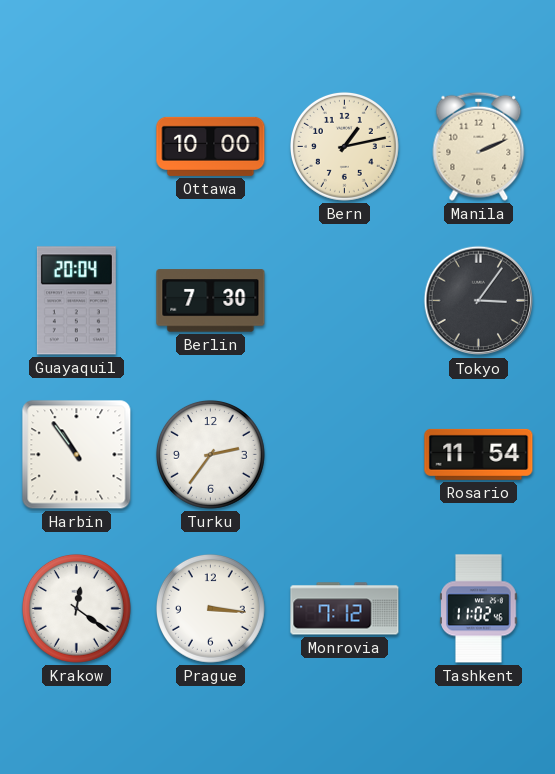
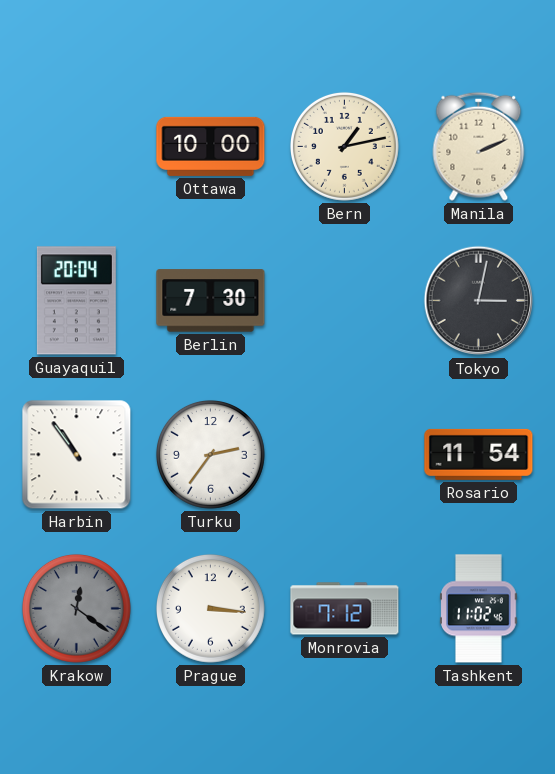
Tokyo: 3:06 -> 3:02 (479, 301)
Krakow dial: white -> grey (76, 608)
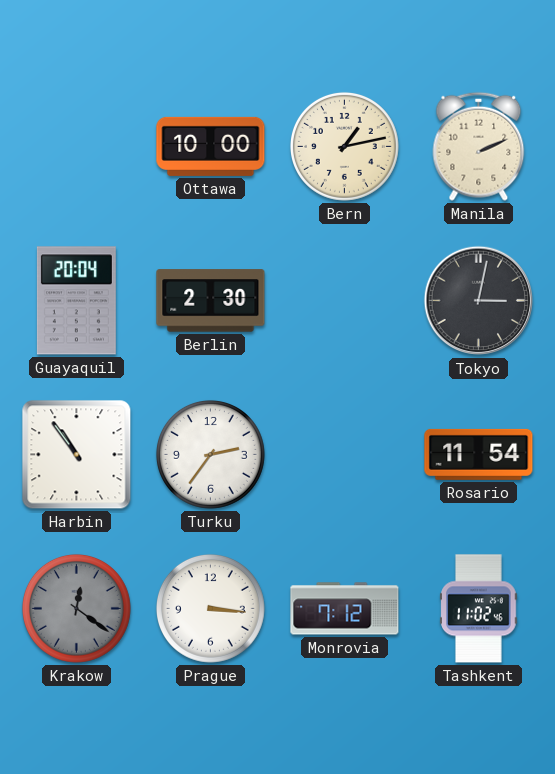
Berlin: 7:30 -> 2:30 (211, 301)
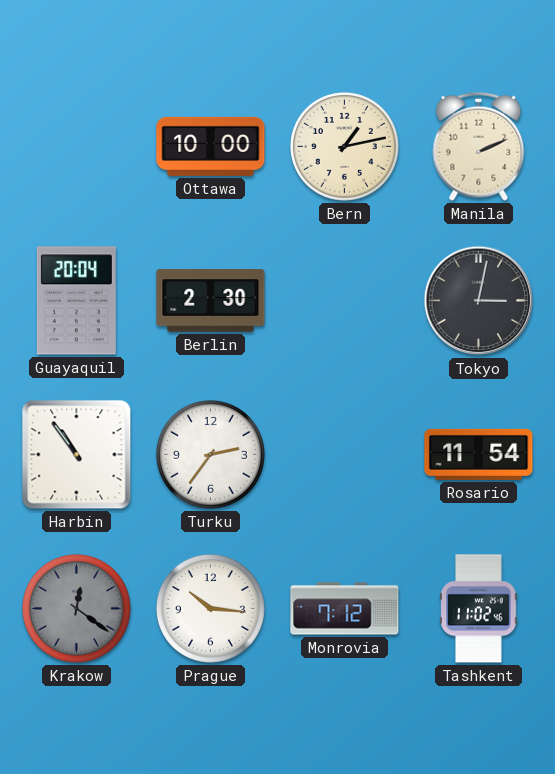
Prague: 3:16 -> 10:16 (210, 608)
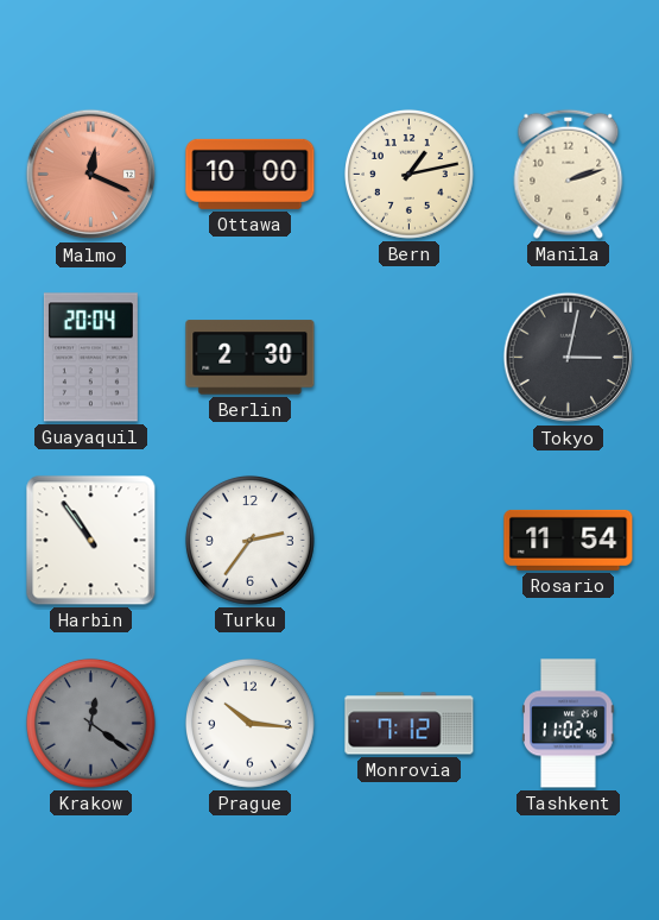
Malmo: none -> 12:19 (91, 175)
Manila: 2:11 -> 2:12 (569, 174)
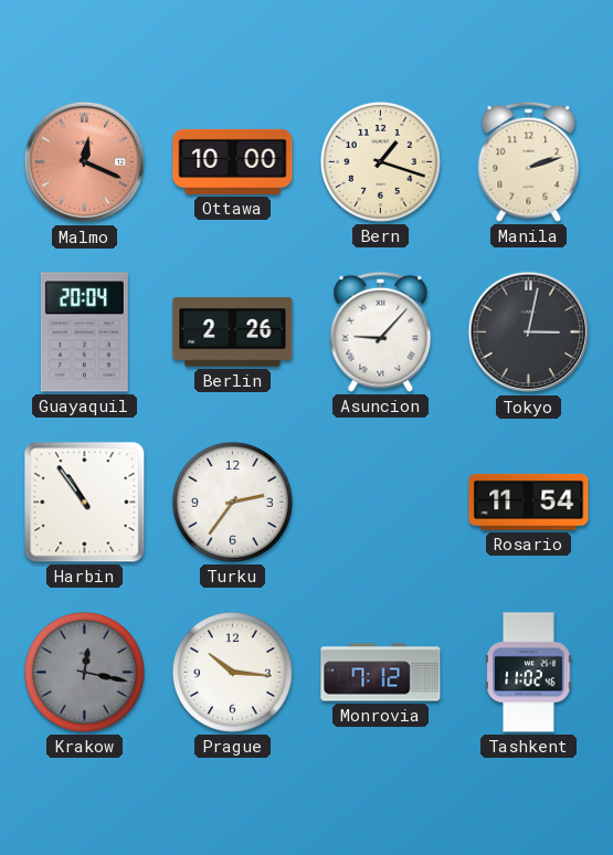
Bern: 1:13 -> 1:18 (380, 161)
Berlin: 2:30 -> 2:26 (233, 332)
Asuncion: none -> 9:07 (381, 331)
Krakow: 12:21 -> 12:17 (84, 672)
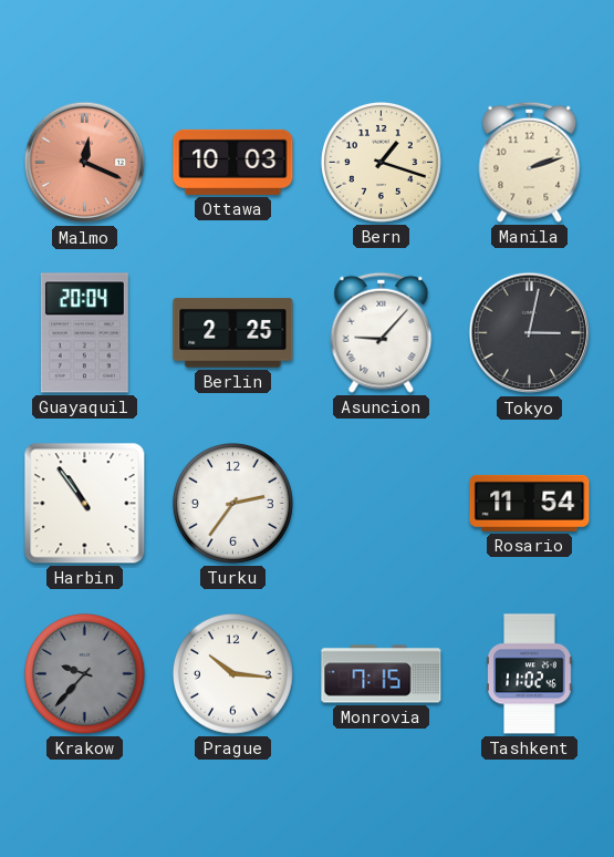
Ottawa: 10:00 -> 10:03 (233, 162)
Berlin: 2:26 -> 2:25 (233, 333)
Krakow: 12:17 -> 9:37 (84, 673)
Monrovia: 7:12 -> 7:15 (382, 674)
